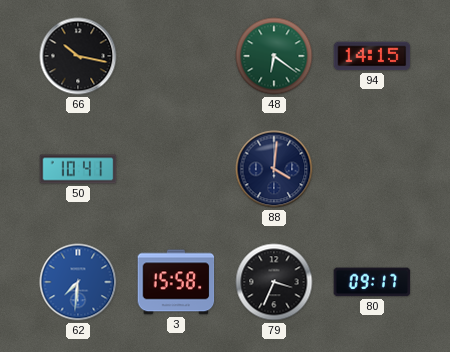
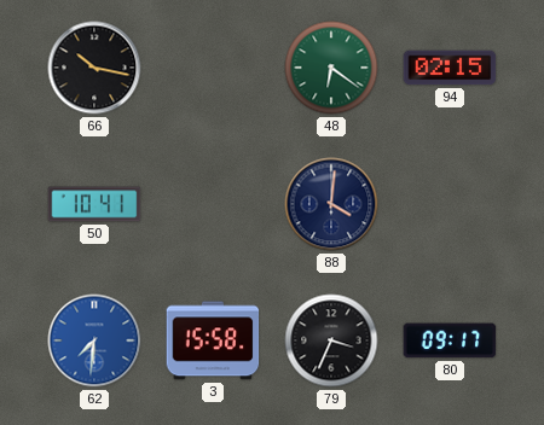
94: 14:15 -> 02:15 (450, 68)
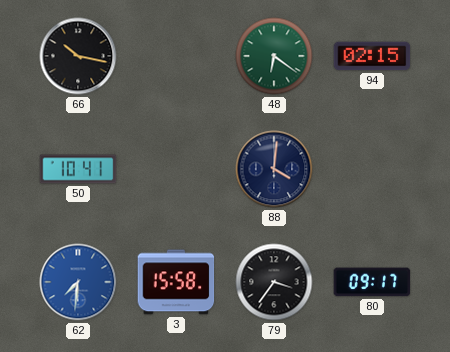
79: 3:34 -> 3:36 (274, 282)
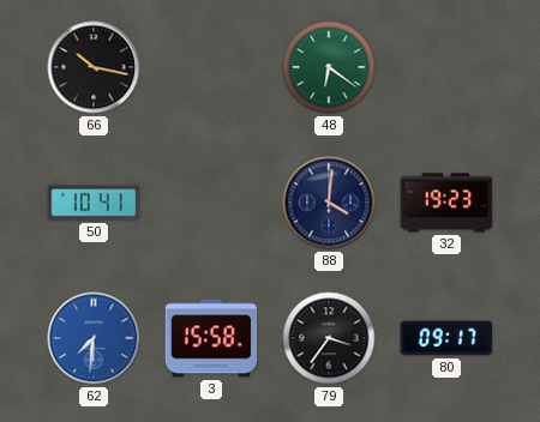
94: 02:15 -> none (372, 56)
32: none -> 19:23 (446, 203)
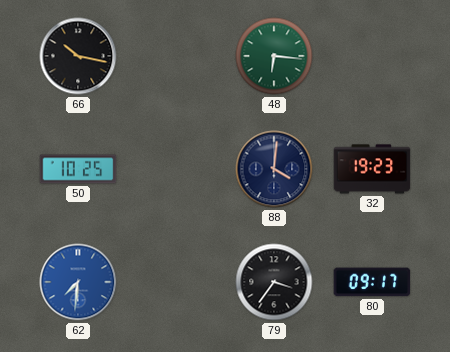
48: 6:21 -> 6:16 (274, 56)
50: 10:41 -> 10:25 (78, 169)
3: 15:58 -> none (211, 338)
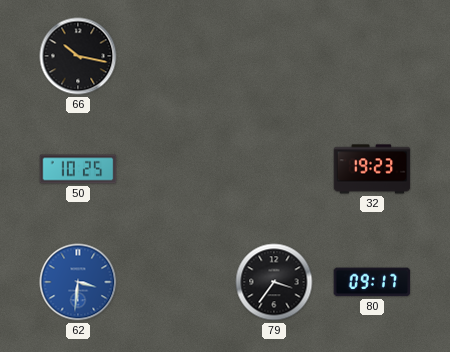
48: 6:16 -> none (274, 56)
88: 4:01 -> none (274, 169)
62: 7:31 -> 3:31 (78, 282)
